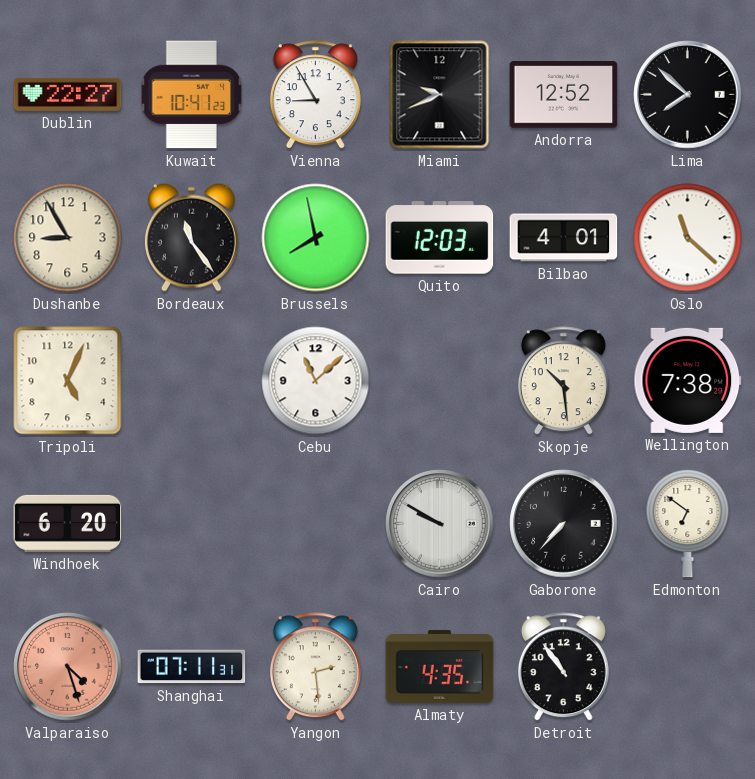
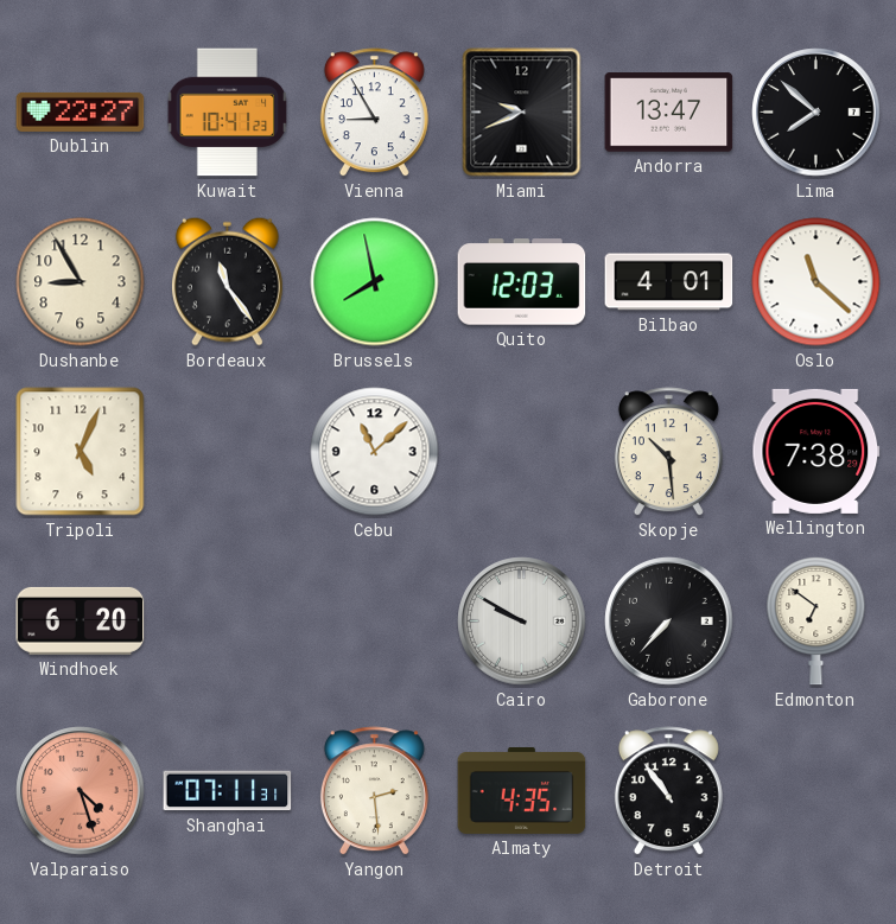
Andorra: 12:52 -> 13:47 (669, 113)
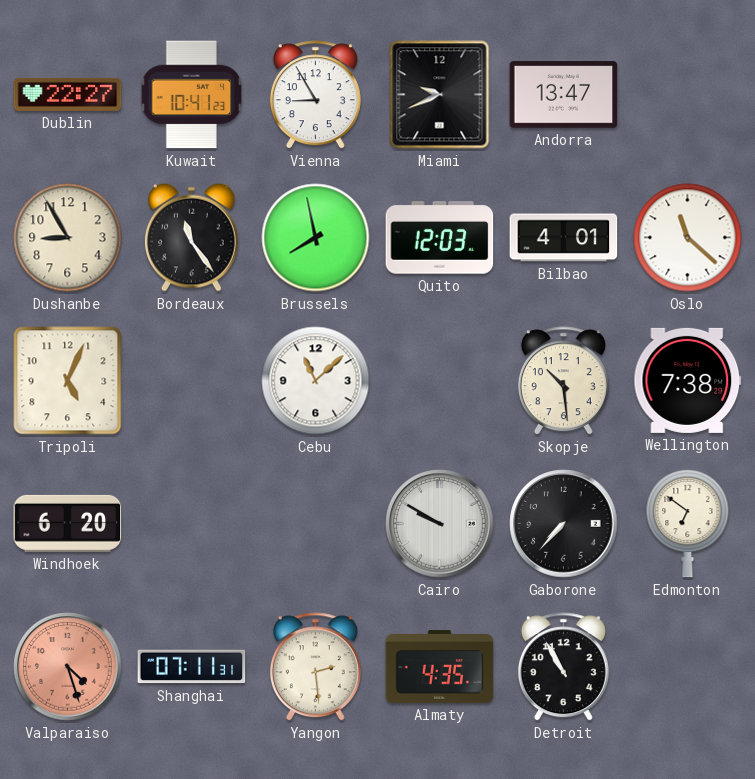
Lima: 7:52 -> none (816, 113)
Detroit: 10:54 -> 10:55 (563, 667)
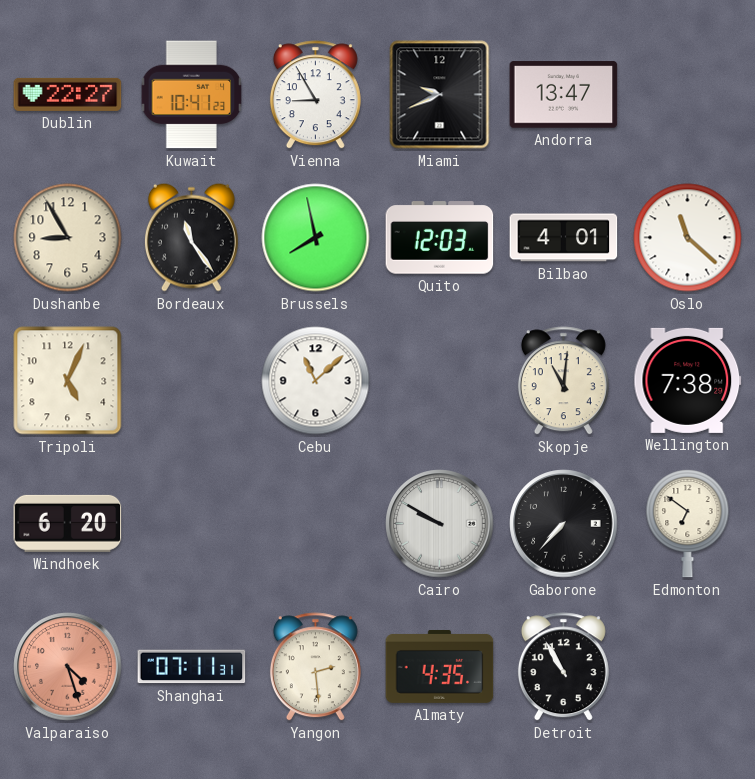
Skopje: 10:29 -> 11:01 (563, 381)
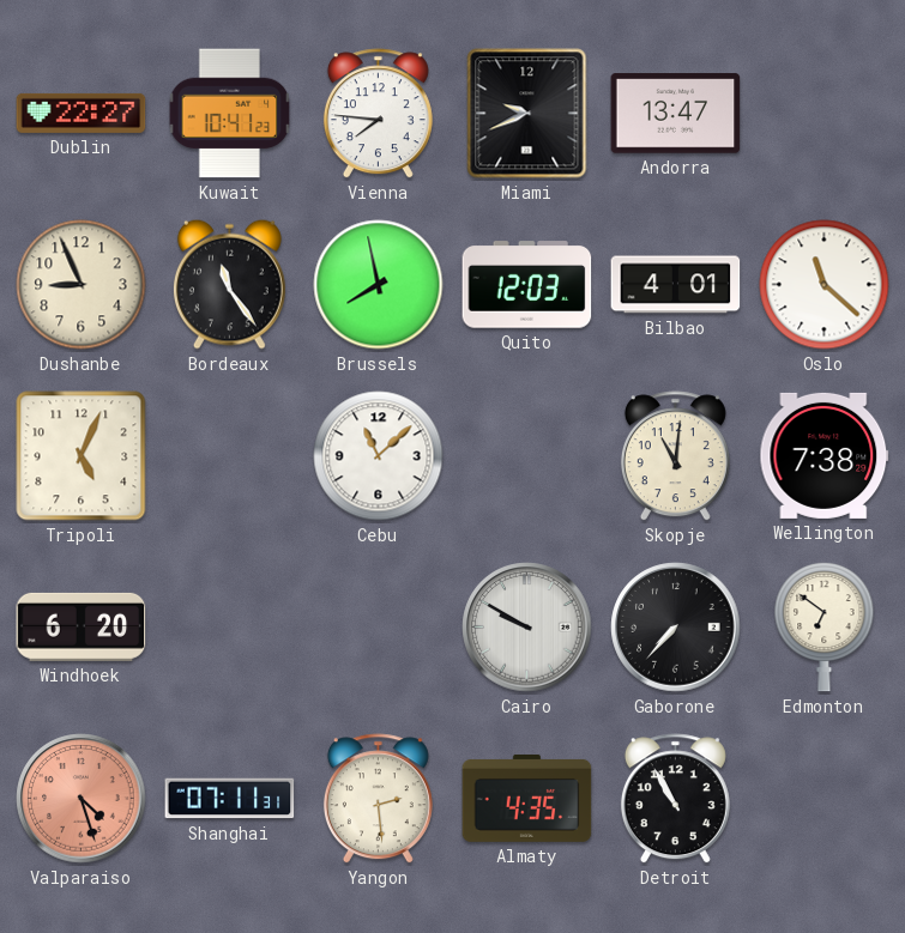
Vienna: 8:55 -> 7:46 (378, 114)
Dushanbe: 8:55 -> 8:56 (82, 285)
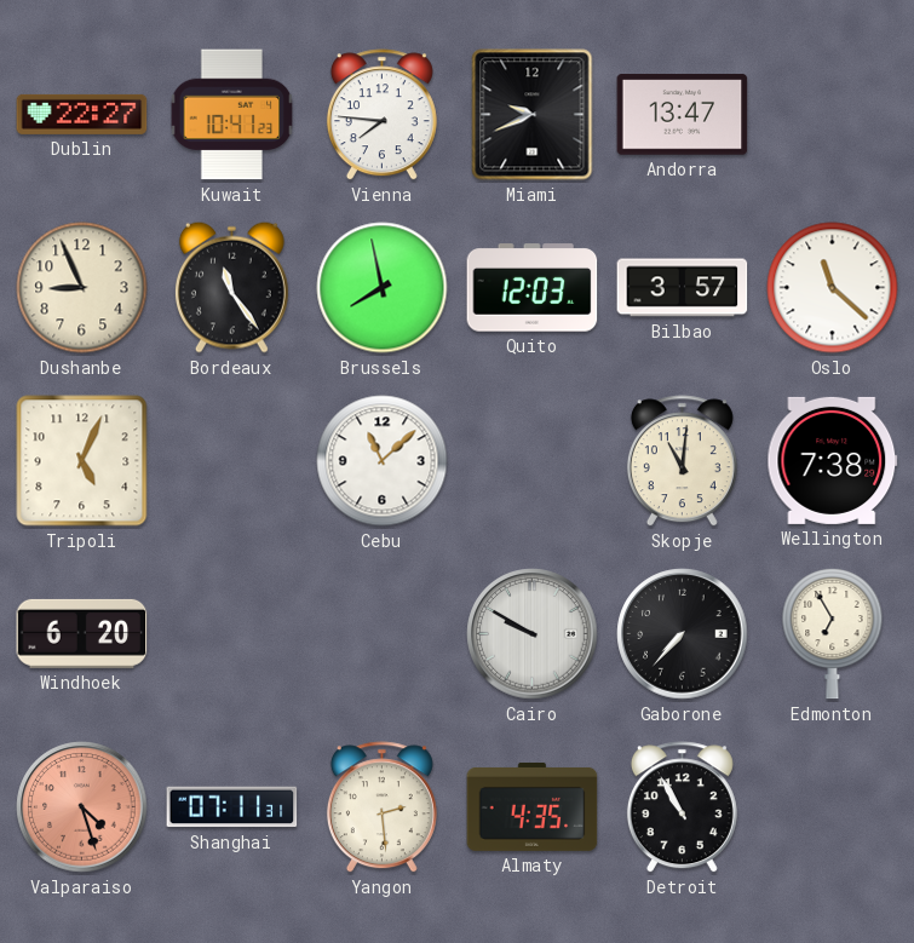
Bilbao: 4:01 -> 3:57 (683, 288)
Edmonton: 6:51 -> 6:55 (833, 633)
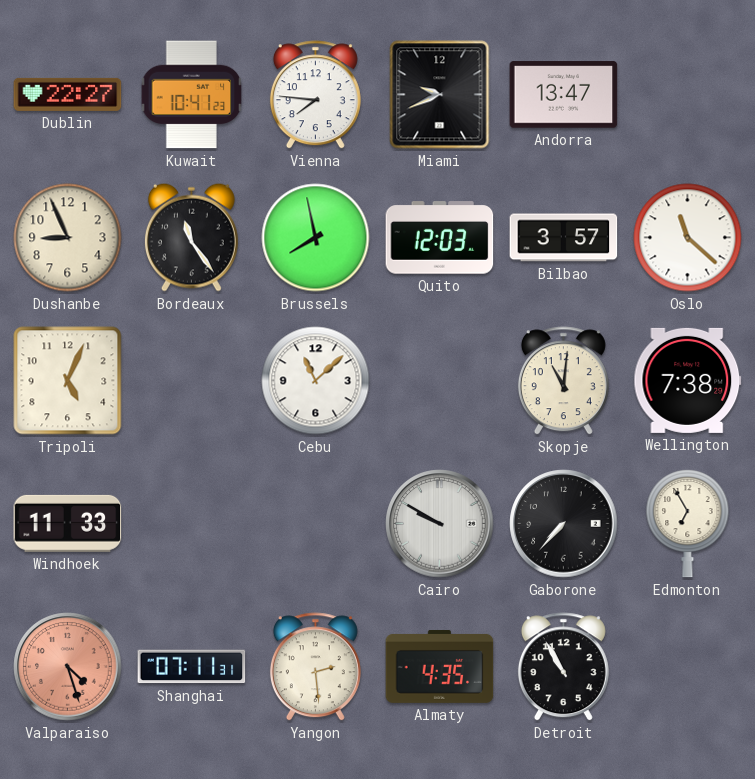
Windhoek: 6:20 -> 11:33 (68, 523)
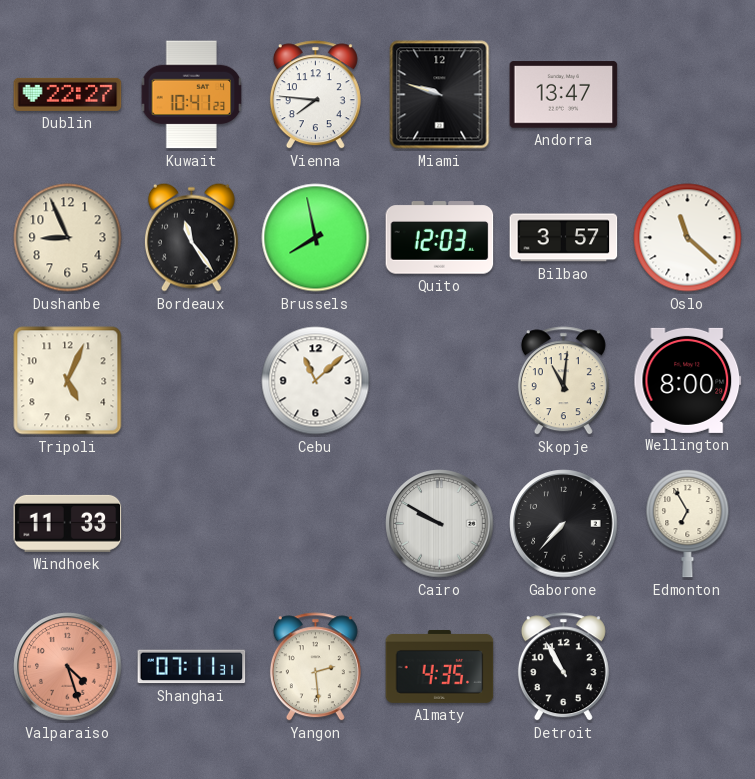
Miami: 9:41 -> 9:48 (440, 95)
Wellington: 7:38 -> 8:00 (688, 380)
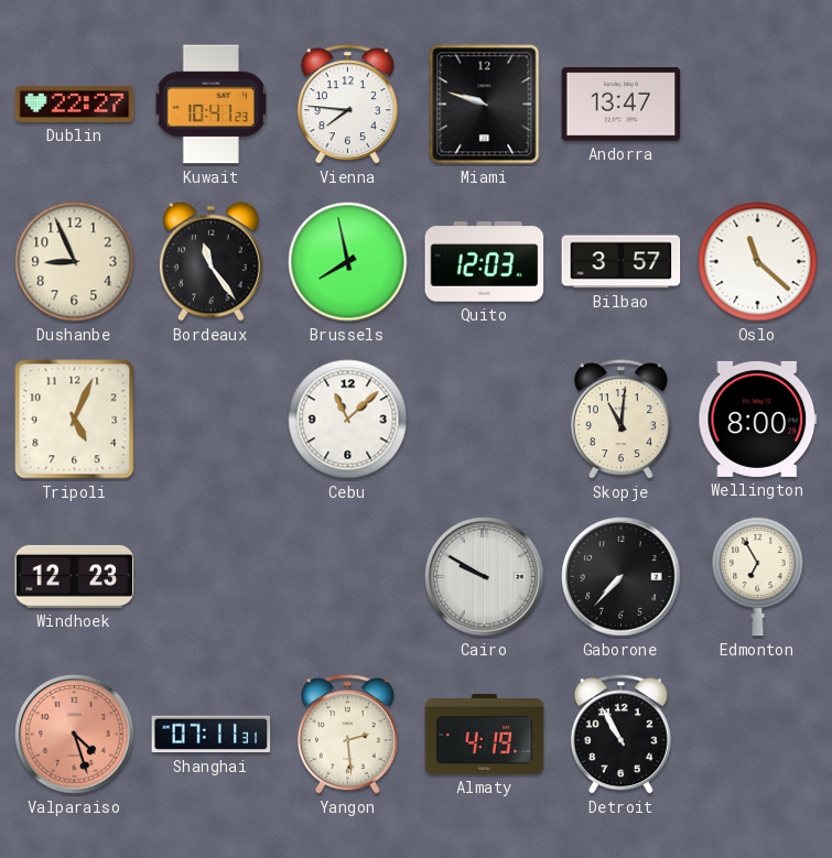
Windhoek: 11:33 -> 12:23 (75, 576)
Almaty: 4:35 -> 4:19 (485, 734)
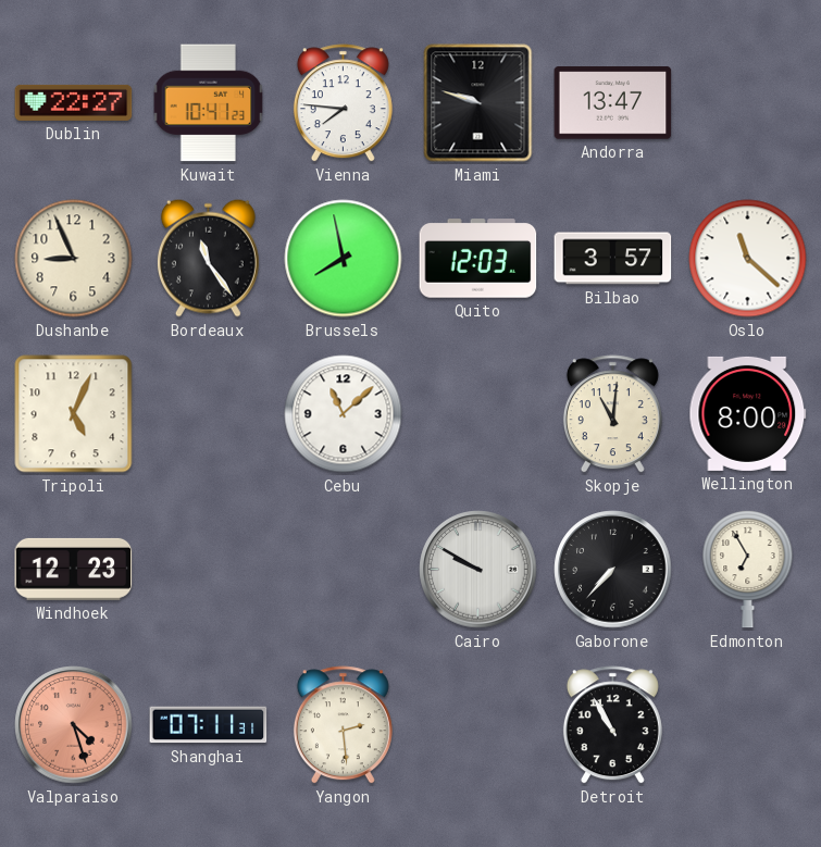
Almaty: 4:19 -> none (485, 734)
